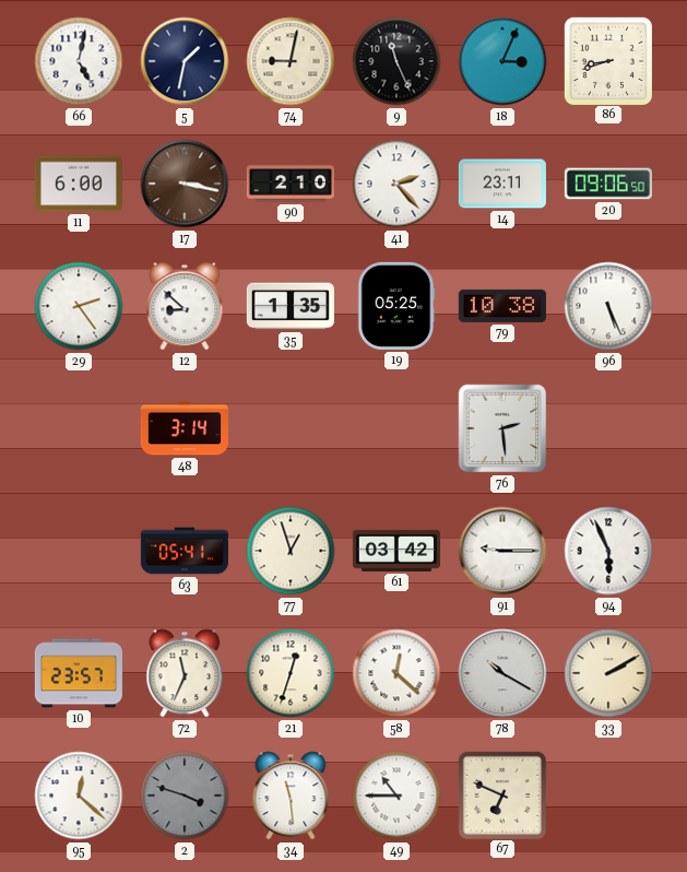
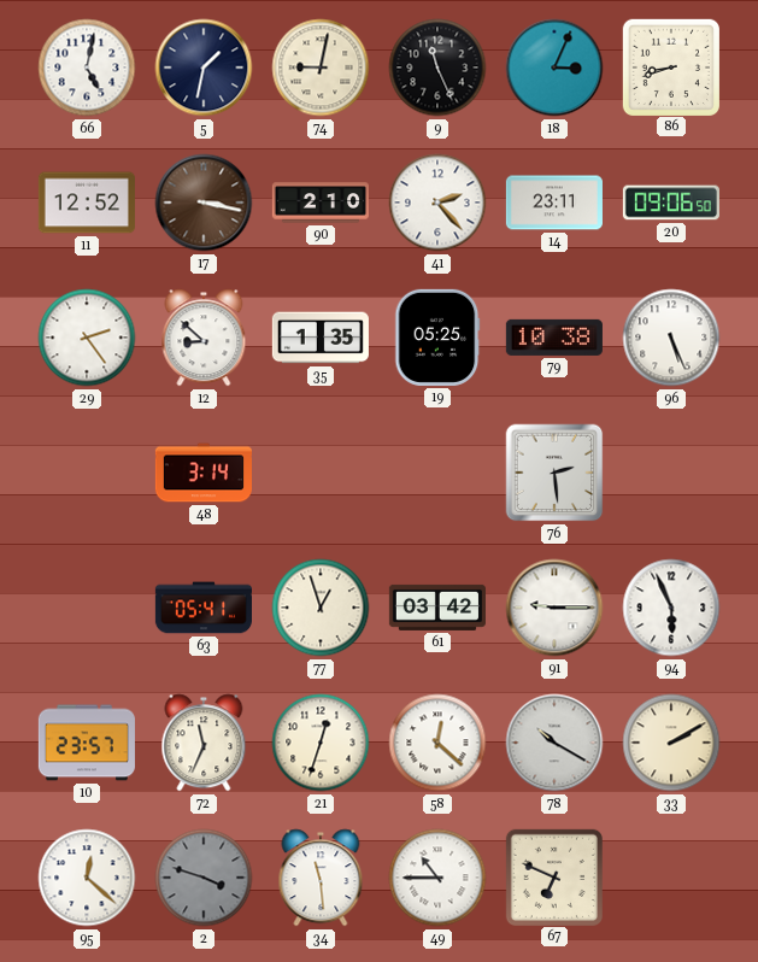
11: 6:00 -> 12:52 (87, 203)
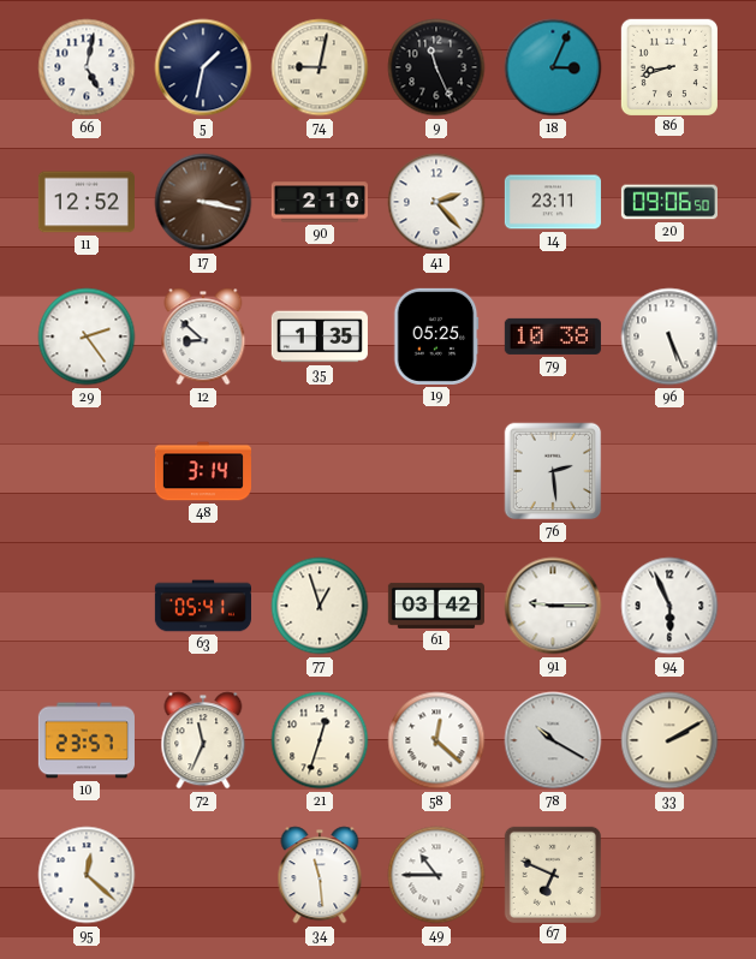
2: 3:48 -> none (204, 878)
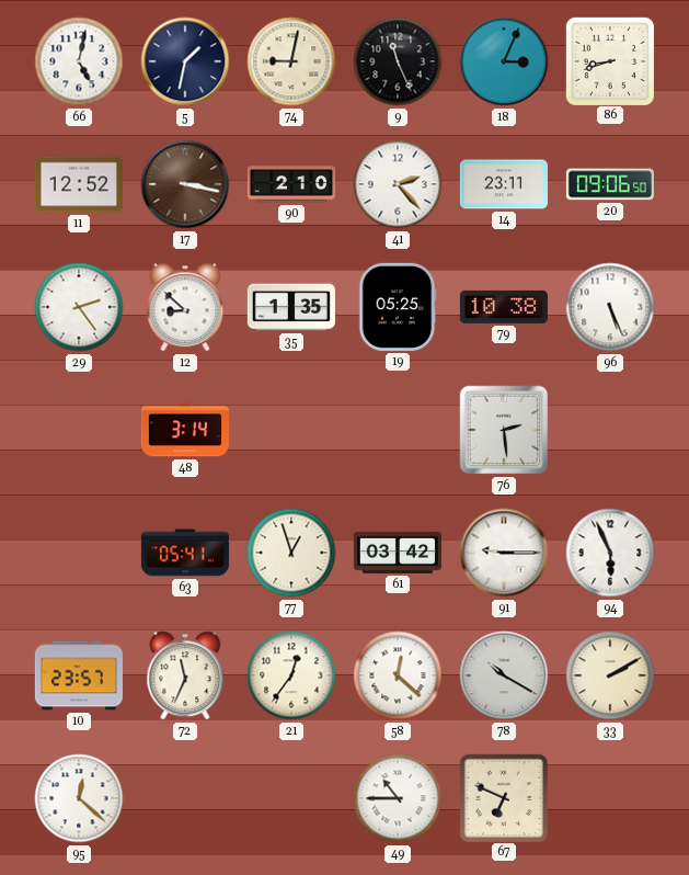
21: 12:33 -> 12:36 (291, 675)
34: 11:29 -> none (320, 875)
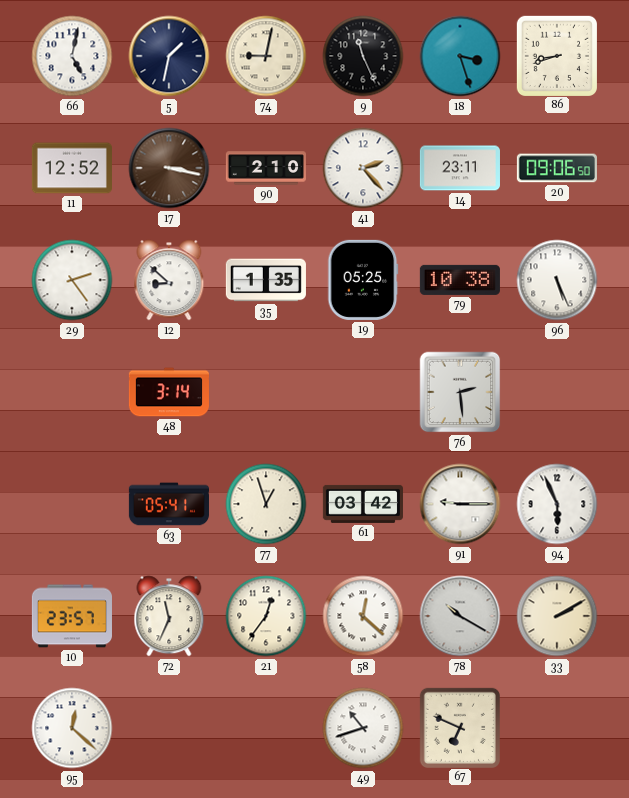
18: 3:04 -> 3:27 (460, 56)
49: 10:45 -> 10:42 (363, 728)
